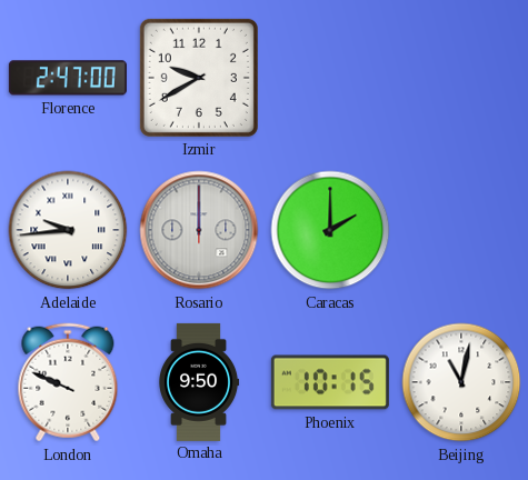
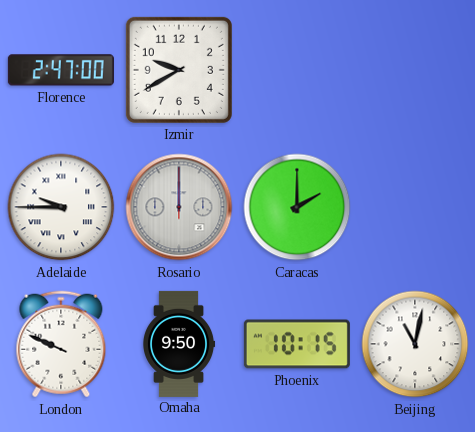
Adelaide: 9:44 -> 9:45 (61, 207)
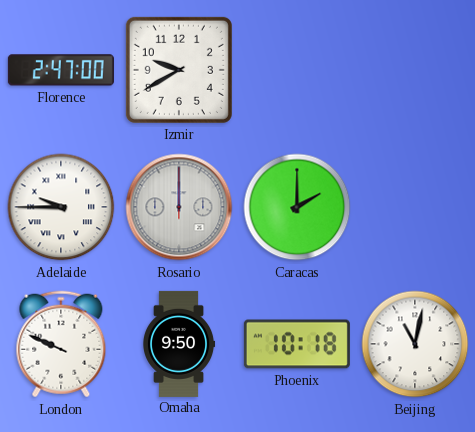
Phoenix: 10:15 -> 10:18 (297, 344)
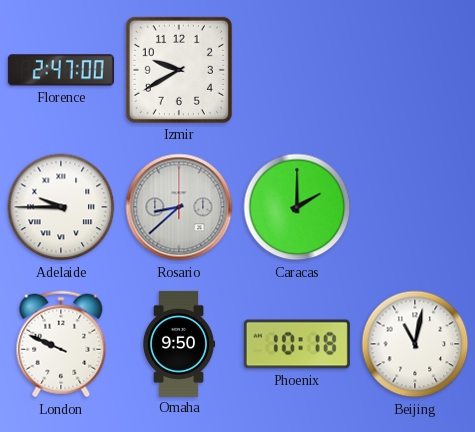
Rosario: 12:00 -> 8:38 (179, 207)
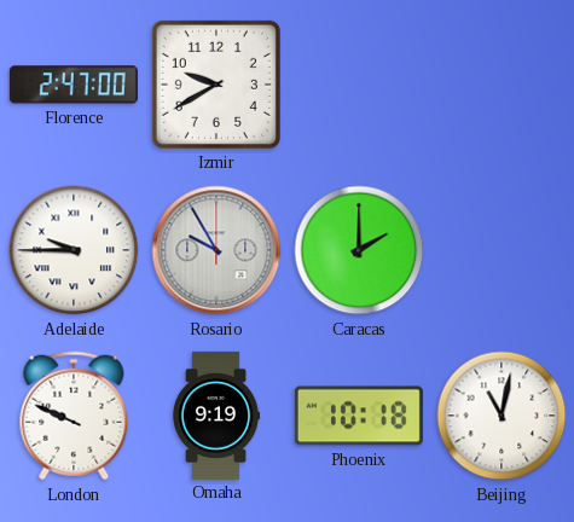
Rosario: 8:38 -> 9:55 (216, 250)
Omaha: 9:50 -> 9:19 (218, 416)
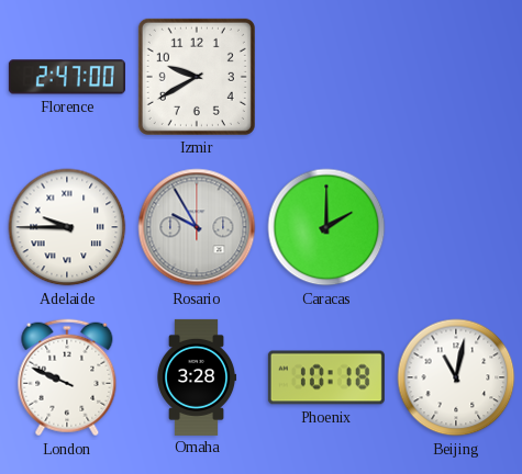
Omaha: 9:19 -> 3:28 (198, 377)
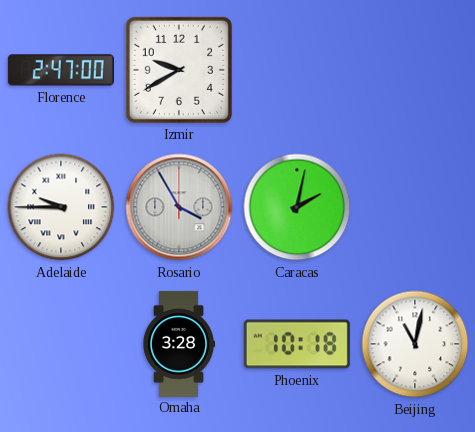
Rosario: 9:55 -> 3:55 (179, 207)
Caracas: 2:00 -> 2:02 (297, 207)
London: 9:49 -> none (67, 377)
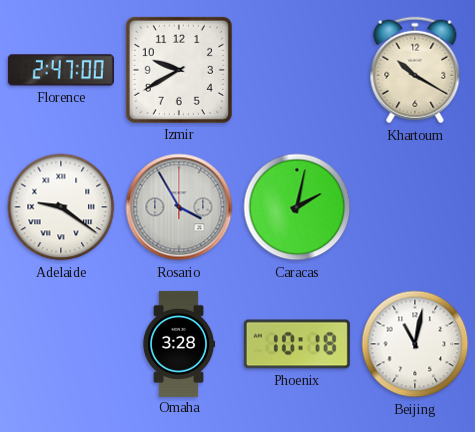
Khartoum: none -> 10:20 (415, 70)
Adelaide: 9:45 -> 9:21 (61, 207)
